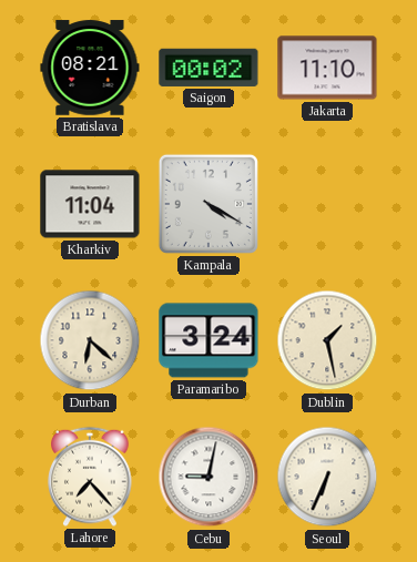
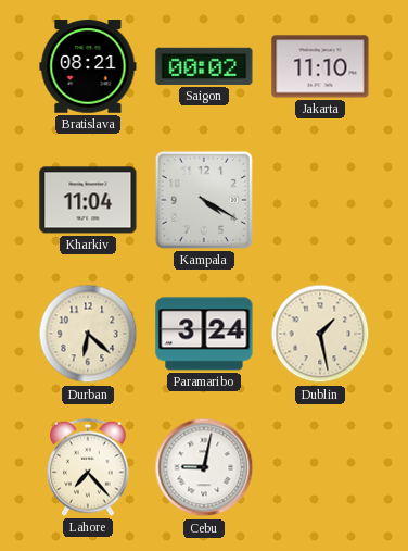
Seoul: 6:34 -> none (327, 477)
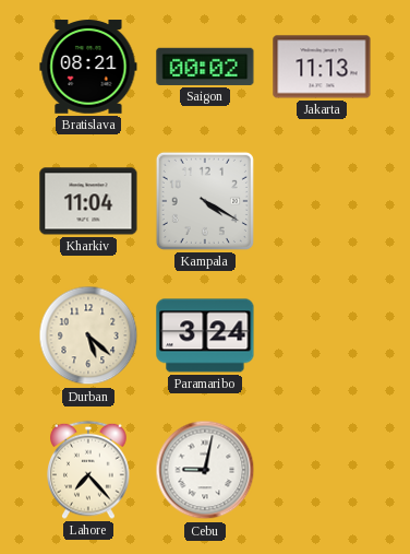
Jakarta: 11:10 -> 11:13 (322, 67)
Durban: 6:22 -> 5:22 (88, 335)
Dublin: 1:28 -> none (320, 334)
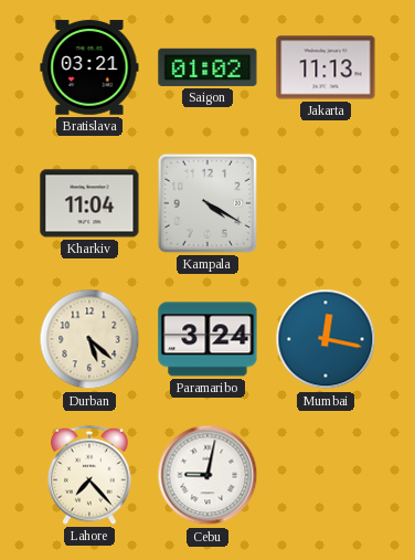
Bratislava: 08:21 -> 03:21 (89, 67)
Saigon: 00:02 -> 01:02 (208, 67)
Mumbai: none -> 12:17 (326, 339)
